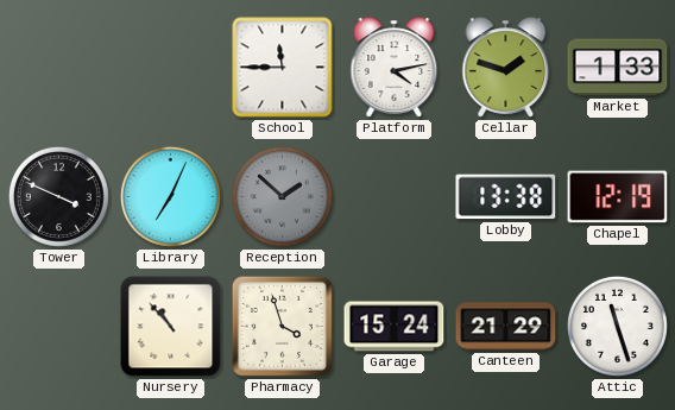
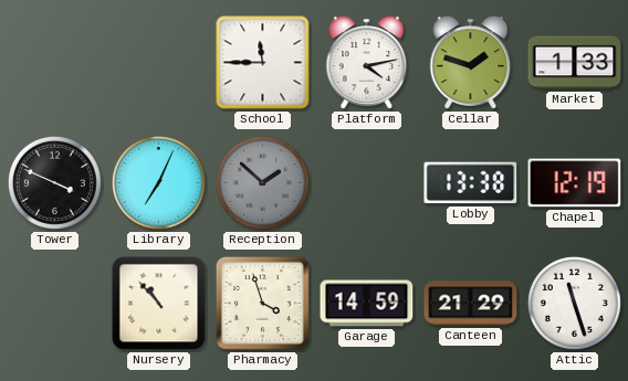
Garage: 15:24 -> 14:59 (367, 304)
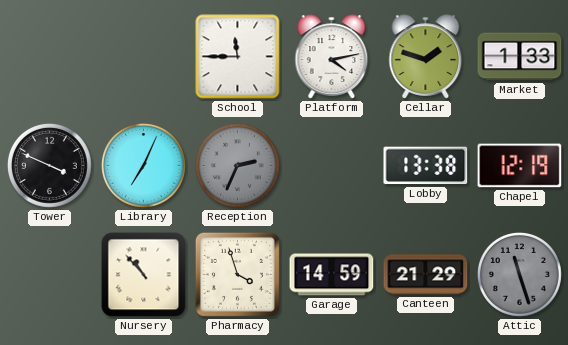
Reception: 1:52 -> 2:34 (237, 165)
Attic dial: white -> grey (519, 274)
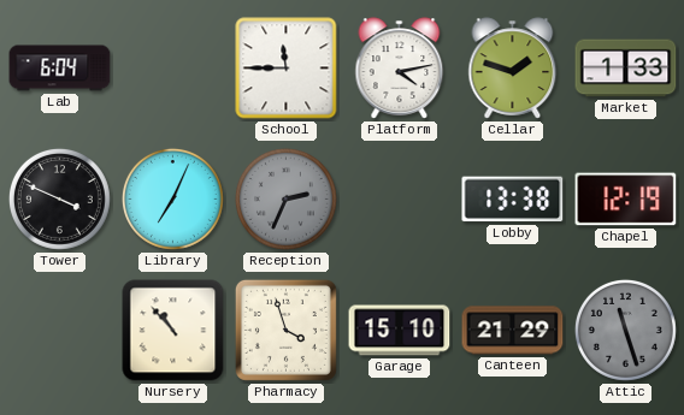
Lab: none -> 6:04 (60, 69)
Garage: 14:59 -> 15:10 (400, 331)
